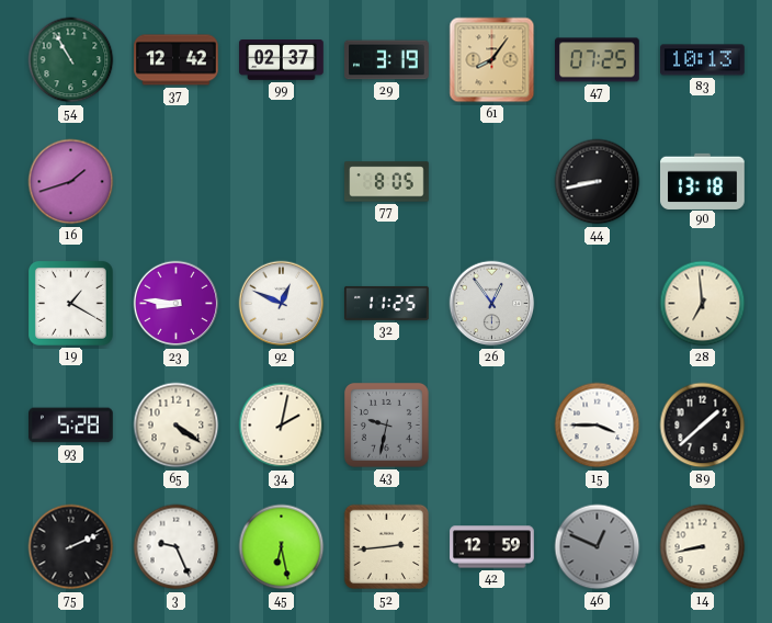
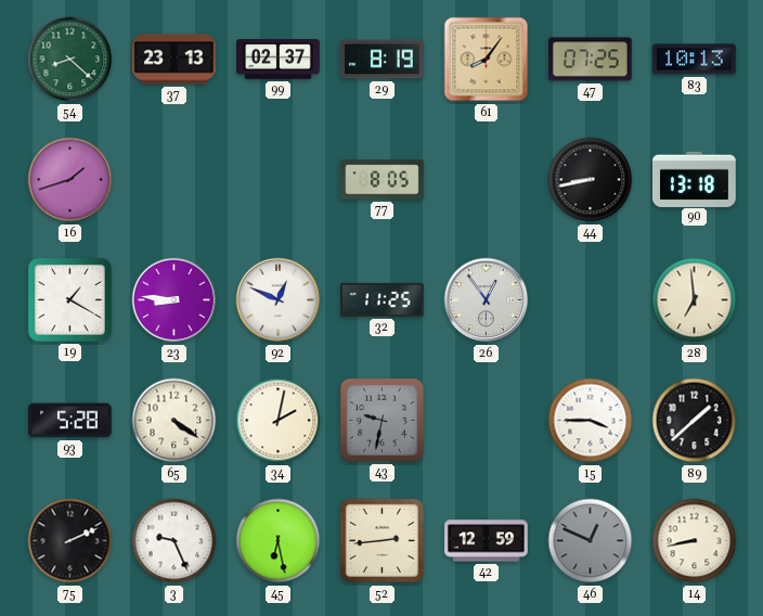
54: 10:55 -> 8:22 (70, 60)
37: 12:42 -> 23:13 (174, 60)
29: 3:19 -> 8:19 (383, 60)
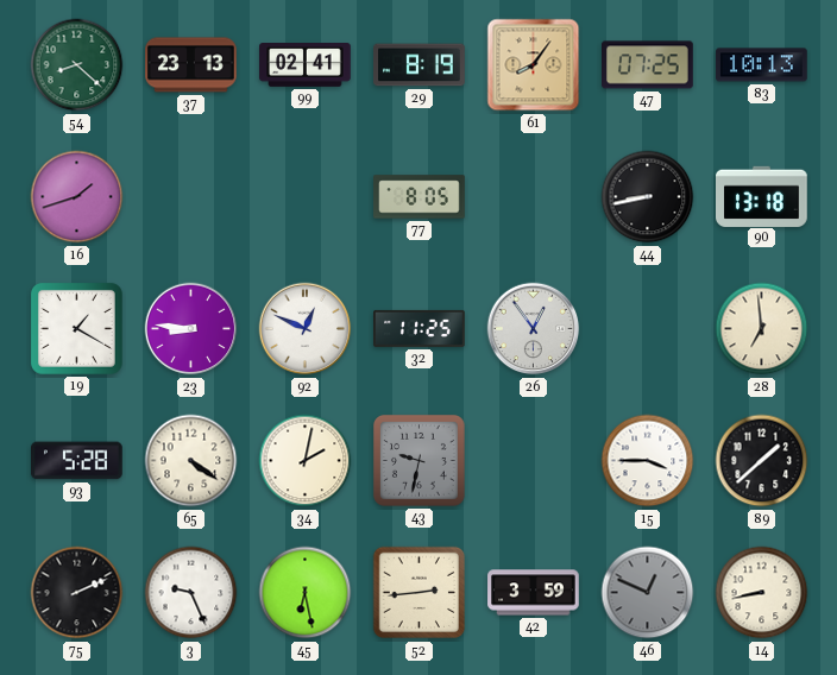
99: 02:37 -> 02:41 (306, 65)
42: 12:59 -> 3:59 (534, 593)
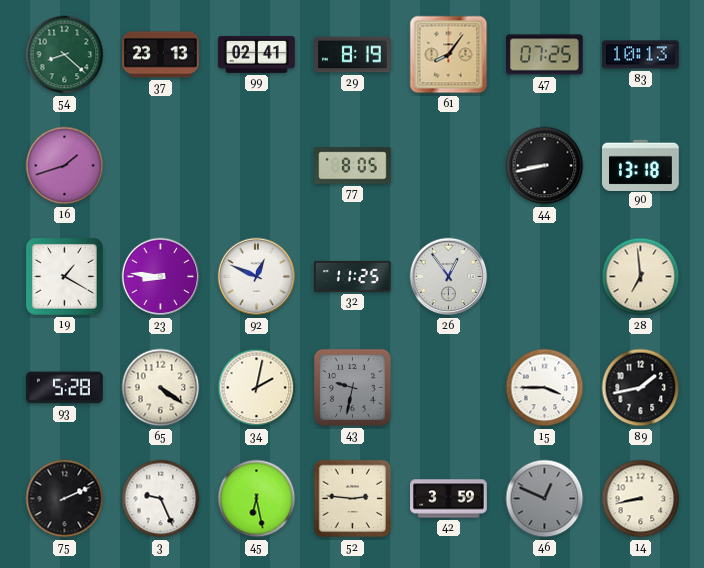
89: 1:38 -> 1:43 (641, 388)
52: 2:44 -> 2:46 (353, 499)
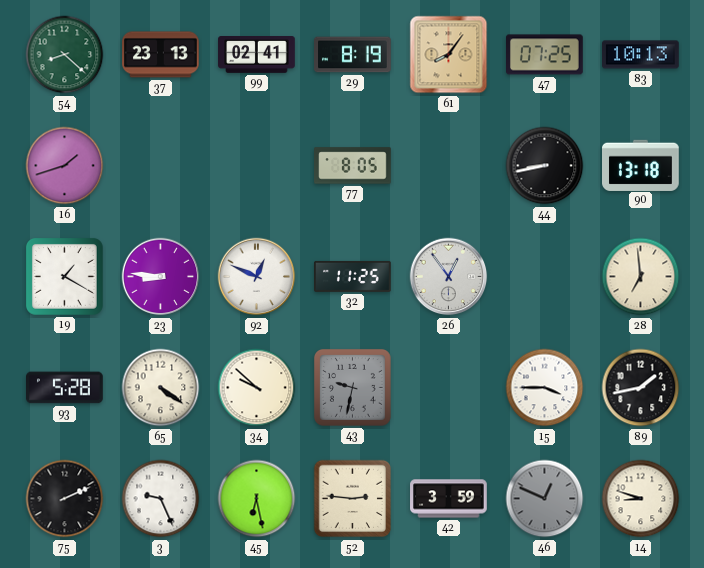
34: 2:02 -> 9:52 (257, 388)
14: 8:43 -> 8:48 (641, 499)
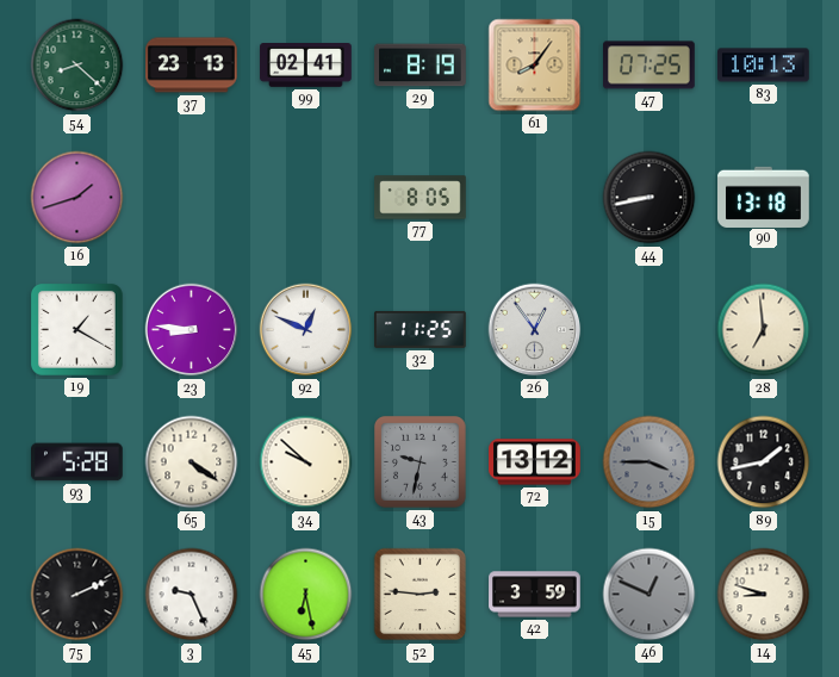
72: none -> 13:12 (535, 462)
15 dial: white -> grey (650, 462)
